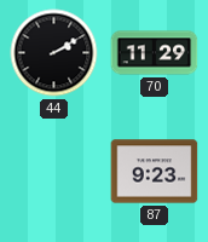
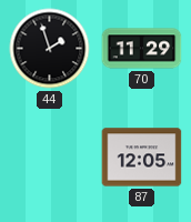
44: 2:10 -> 1:57 (50, 49)
87: 9:23 -> 12:05 (142, 158)
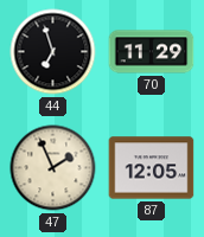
44: 1:57 -> 6:57 (53, 52)
47: none -> 1:56 (53, 168)
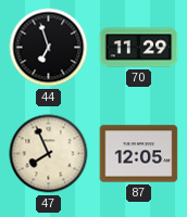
47: 1:56 -> 7:56 (49, 154)
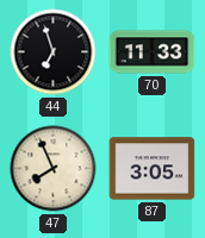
70: 11:29 -> 11:33 (153, 52)
87: 12:05 -> 3:05 (153, 169)
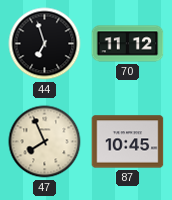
70: 11:33 -> 11:12 (128, 44)
87: 3:05 -> 10:45 (128, 142)
